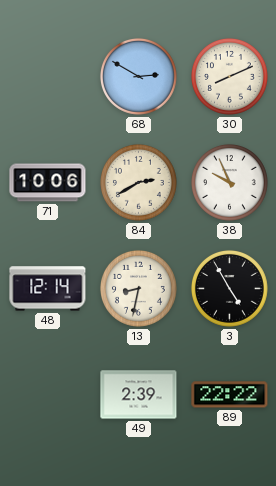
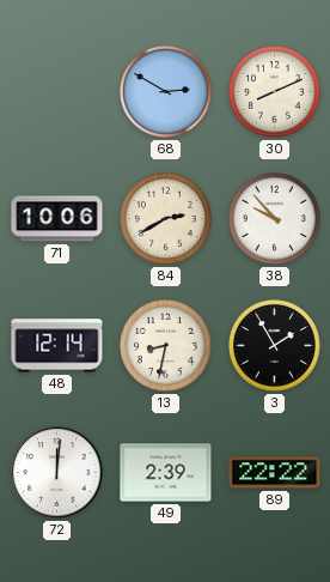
38: 9:56 -> 9:53 (274, 218)
3: 4:55 -> 1:55 (274, 345)
72: none -> 12:01 (57, 473)
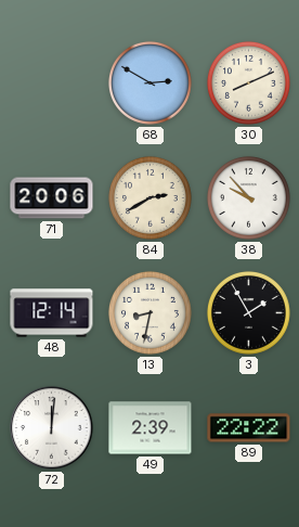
71: 10:06 -> 20:06 (52, 198)
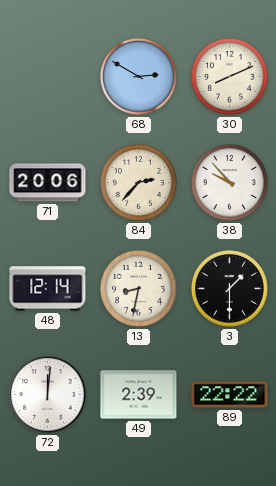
84: 2:40 -> 2:37 (138, 182)
3: 1:55 -> 1:30 (229, 288)
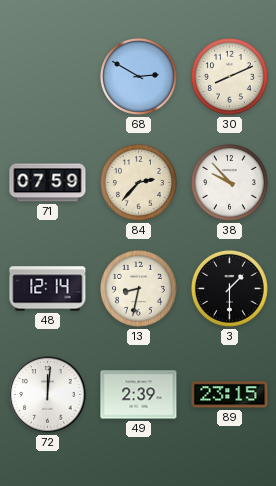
71: 20:06 -> 07:59 (48, 183)
89: 22:22 -> 23:15 (230, 395)
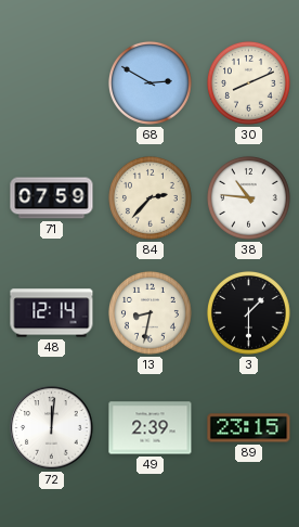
38: 9:53 -> 10:46 (248, 197)
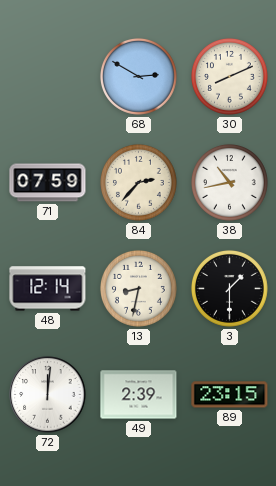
38: 10:46 -> 10:43 (229, 182)
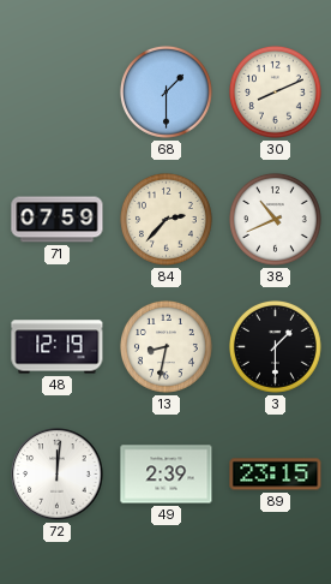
68: 2:50 -> 1:30 (165, 91)
38: 10:43 -> 10:41 (275, 219)
48: 12:14 -> 12:19 (58, 347)
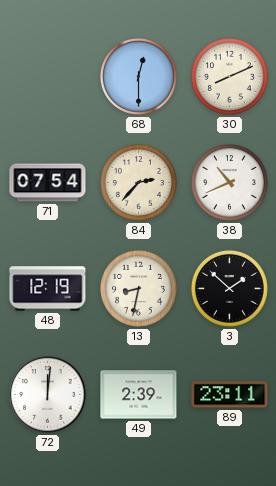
68: 1:30 -> 12:30 (138, 76)
71: 07:59 -> 07:54 (48, 183)
3: 1:30 -> 1:52 (229, 288)
89: 23:15 -> 23:11 (230, 395)
